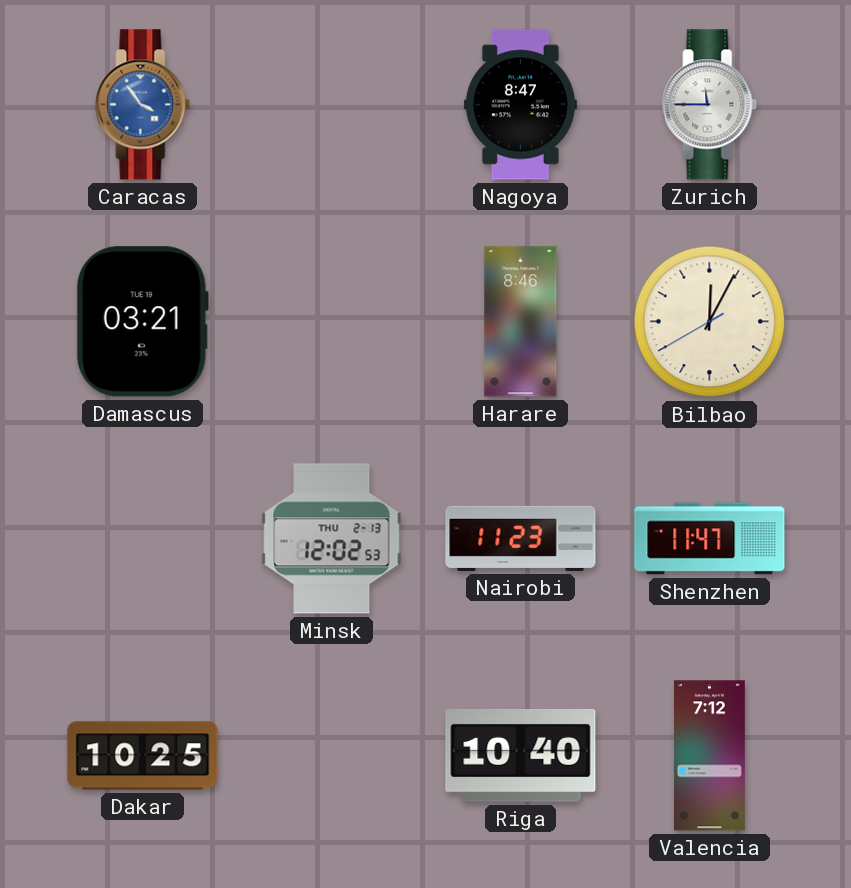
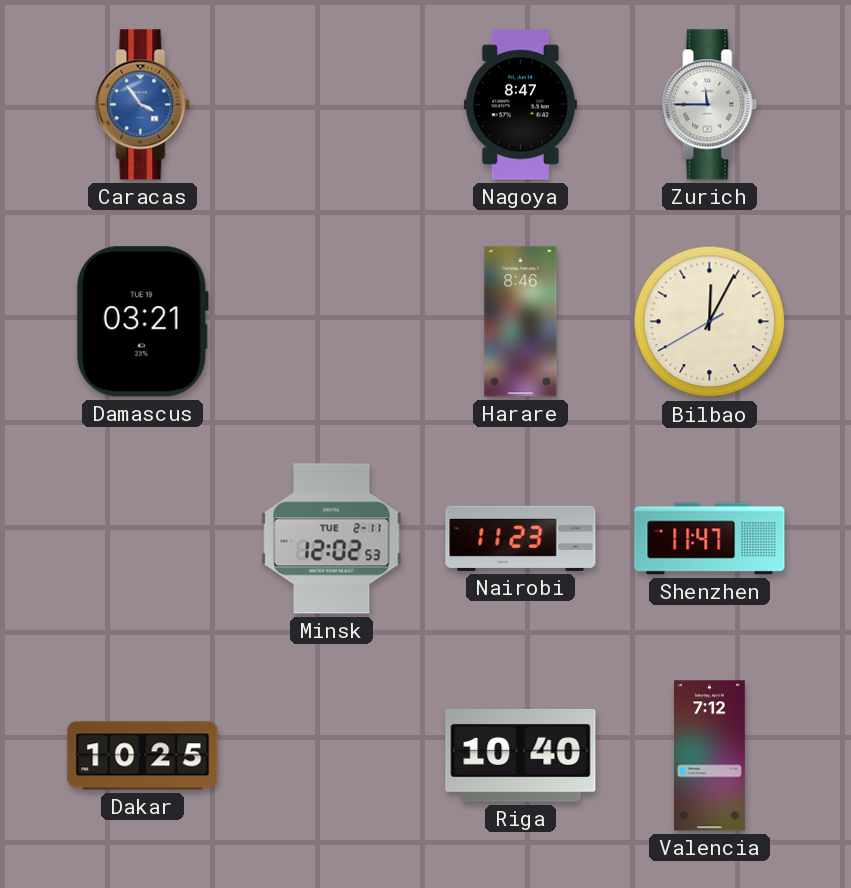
Minsk date: THU 2-13 -> TUE 2-11 (332, 539)
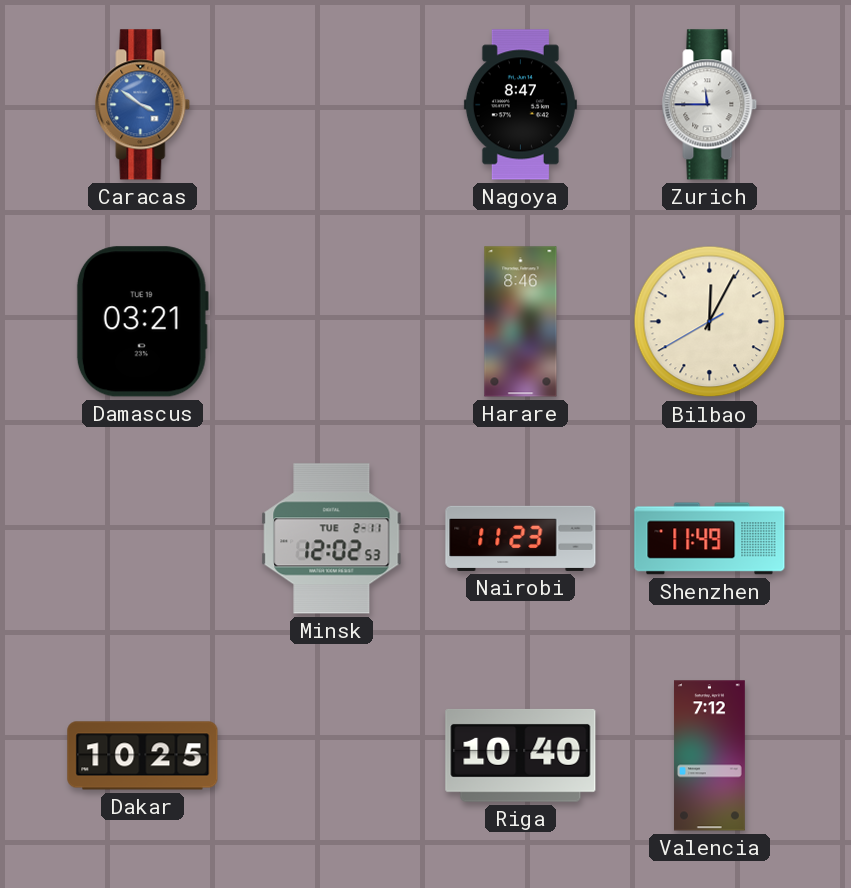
Caracas: 3:54 -> 3:51 (143, 105)
Shenzhen: 11:47 -> 11:49 (710, 539)
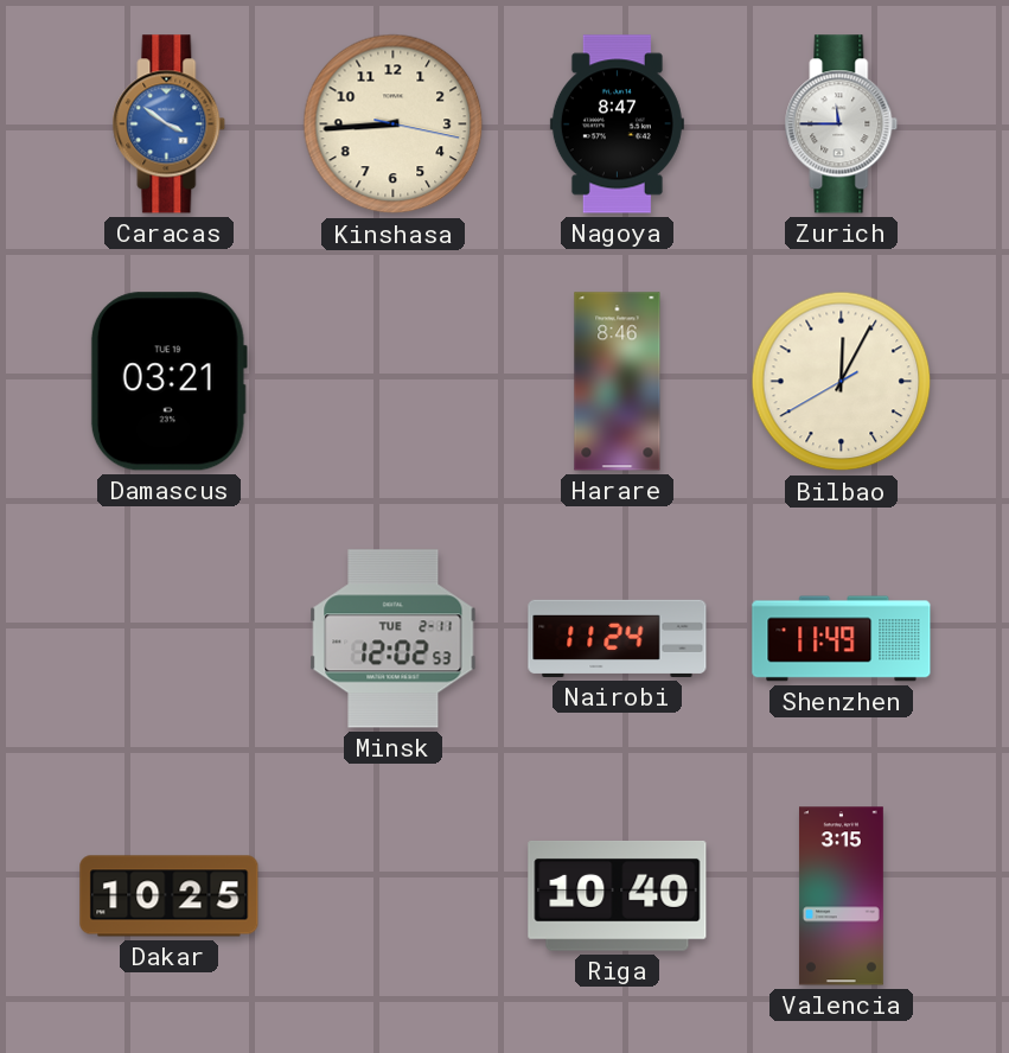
Kinshasa: none -> 8:44 (394, 125)
Nairobi: 11:23 -> 11:24 (618, 638)
Valencia: 7:12 -> 3:15 (841, 896)
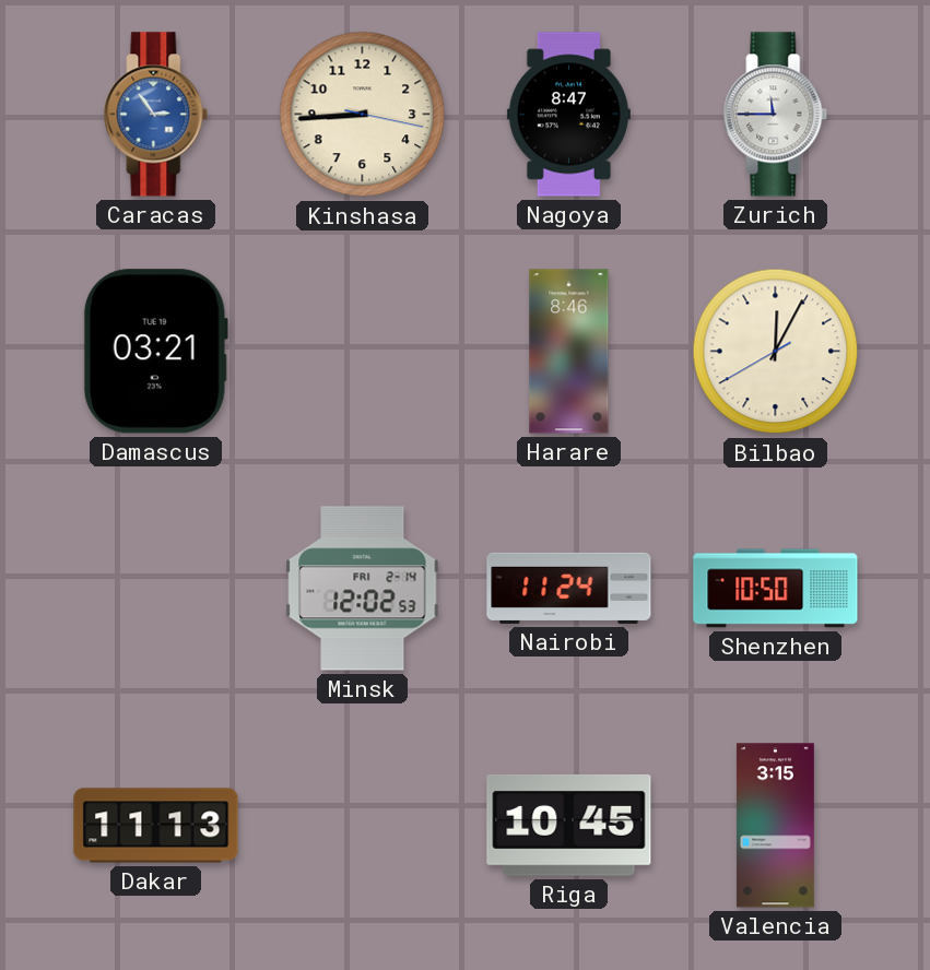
Caracas: 3:51 -> 2:54 (156, 115)
Minsk date: TUE 2-11 -> FRI 2-14 (363, 589)
Shenzhen: 11:49 -> 10:50 (776, 589)
Dakar: 10:25 -> 11:13 (156, 826)
Riga: 10:40 -> 10:45 (569, 825)
